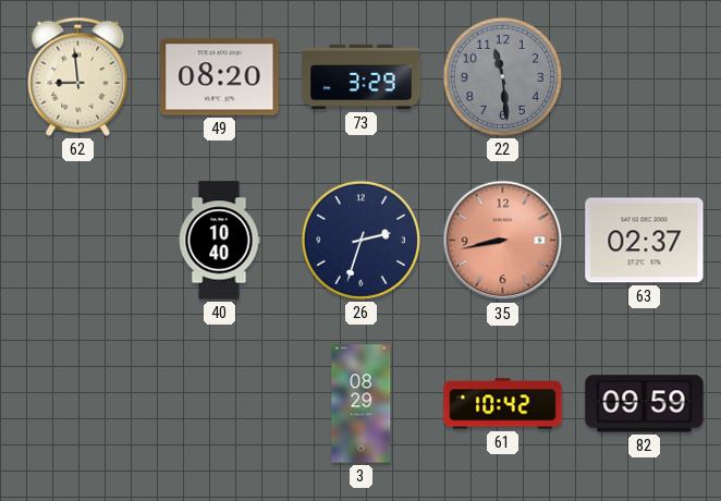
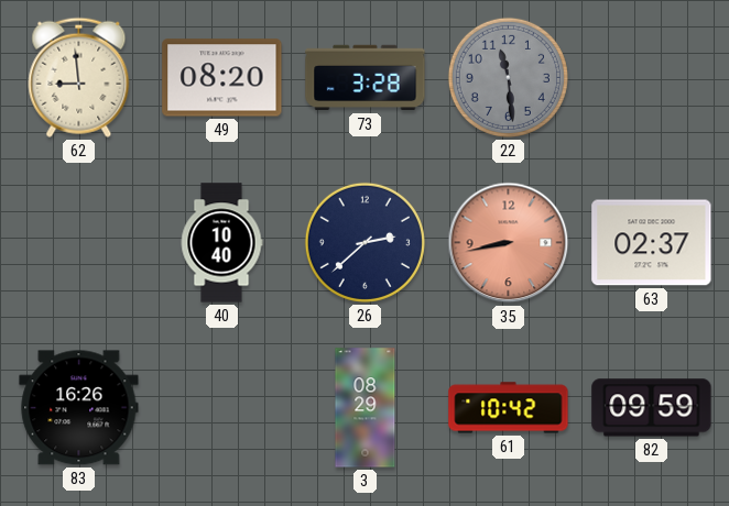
73: 3:29 -> 3:28 (366, 78)
26: 2:33 -> 2:38 (364, 242)
83: none -> 16:26 (79, 408)
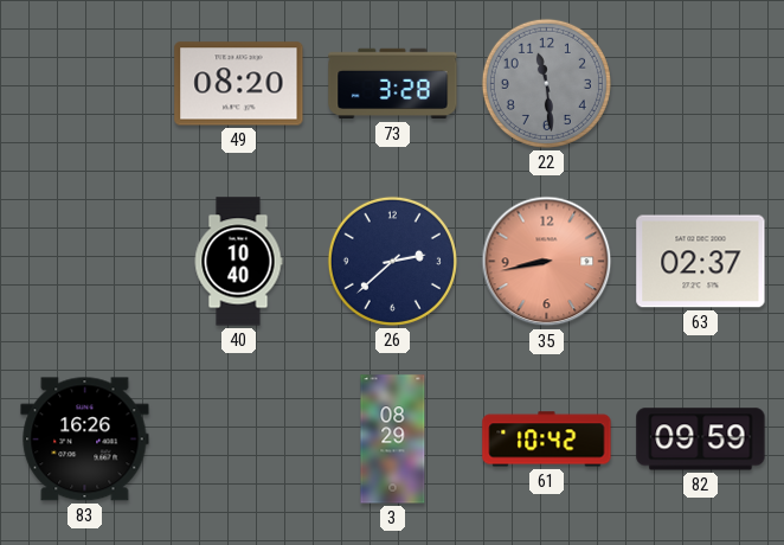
62: 8:59 -> none (79, 77)
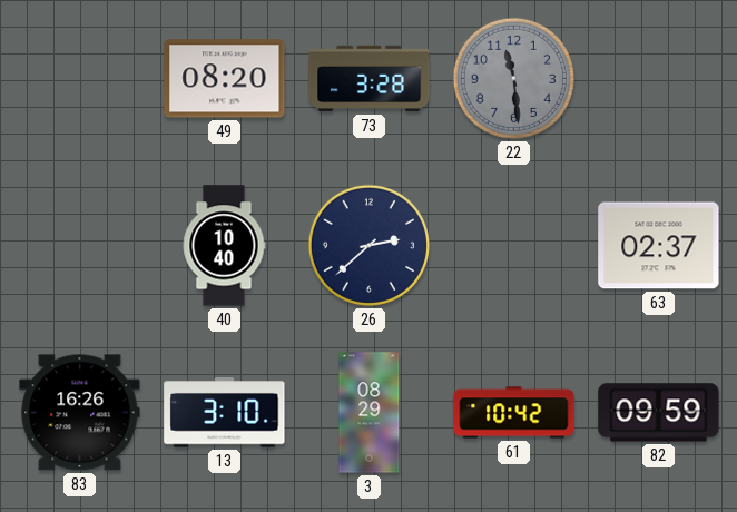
35: 8:43 -> none (547, 262)
13: none -> 3:10 (225, 413)
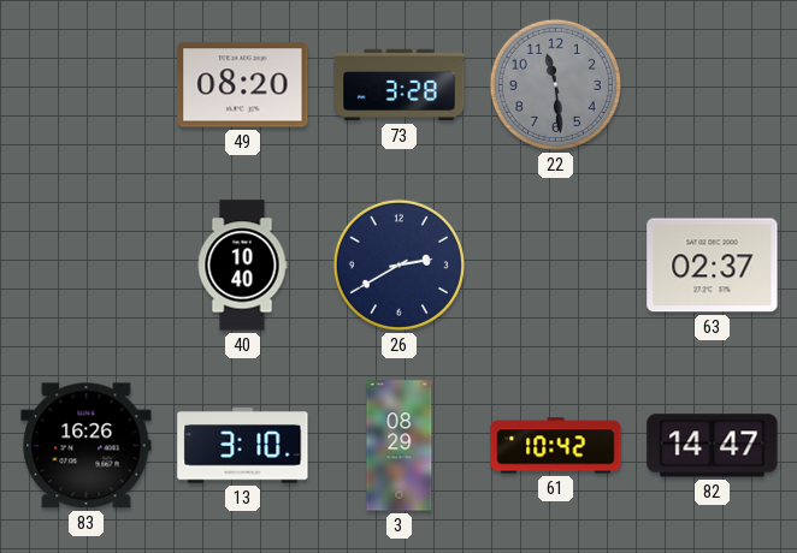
26: 2:38 -> 2:40 (398, 264)
82: 09:59 -> 14:47 (713, 446)
